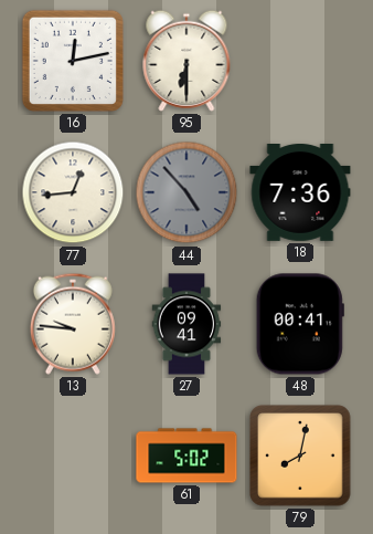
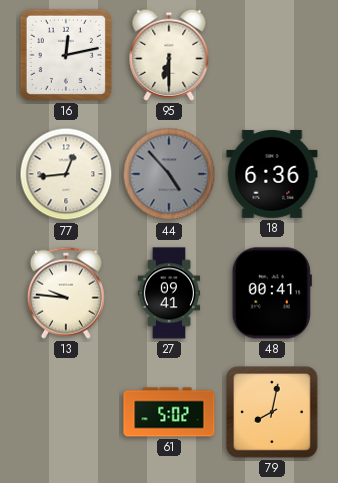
18: 7:36 -> 6:36 (272, 175)
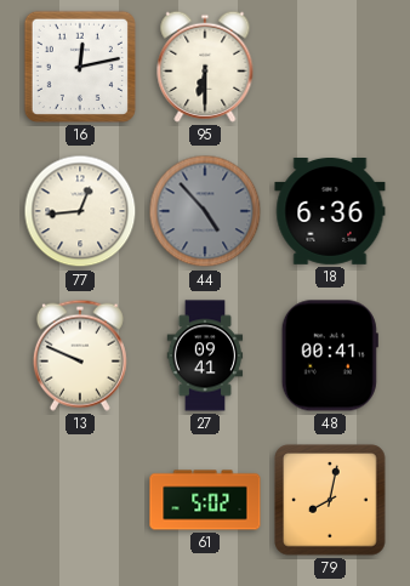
13: 9:46 -> 9:49 (80, 355)
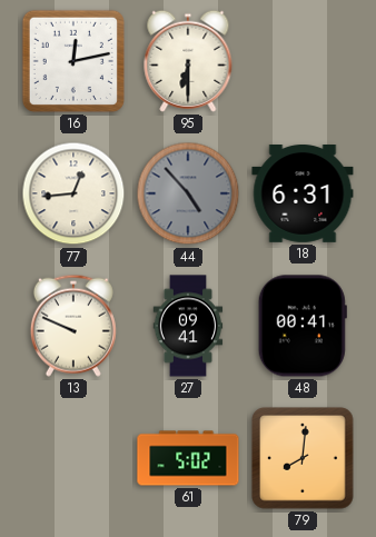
18: 6:36 -> 6:31 (303, 195)
79: 8:02 -> 8:01 (303, 458)
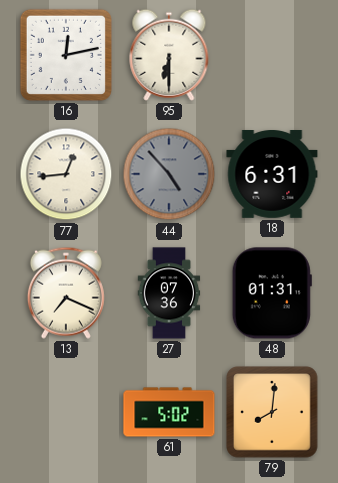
13: 9:49 -> 7:19 (66, 293)
27: 09:41 -> 07:36 (169, 293)
48: 00:41 -> 01:31 (272, 293)
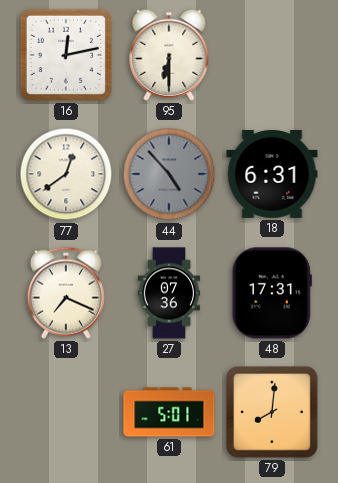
77: 12:44 -> 12:39 (66, 174)
48: 01:31 -> 17:31 (272, 293)
61: 5:02 -> 5:01 (169, 412)
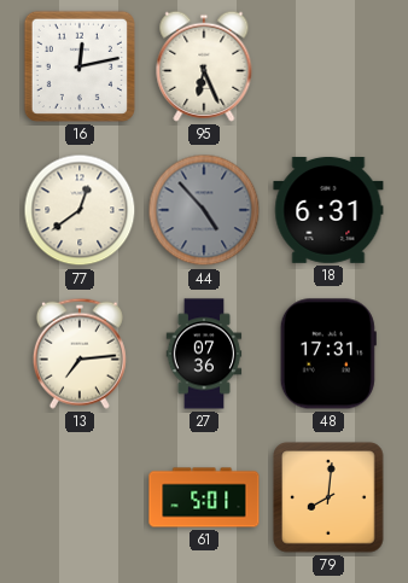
95: 6:30 -> 6:26 (204, 66)
13: 7:19 -> 7:14 (80, 354)
